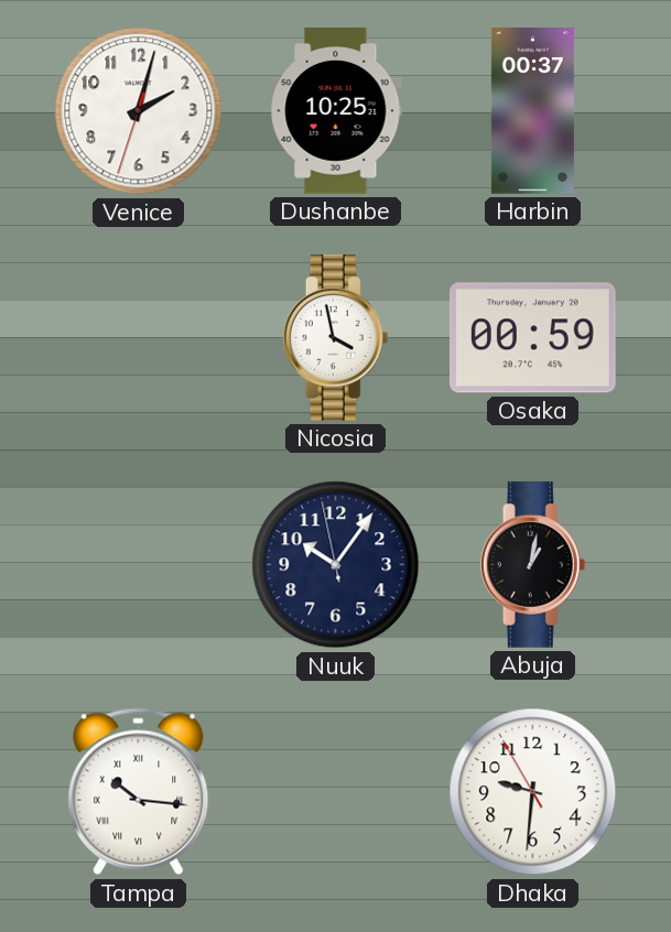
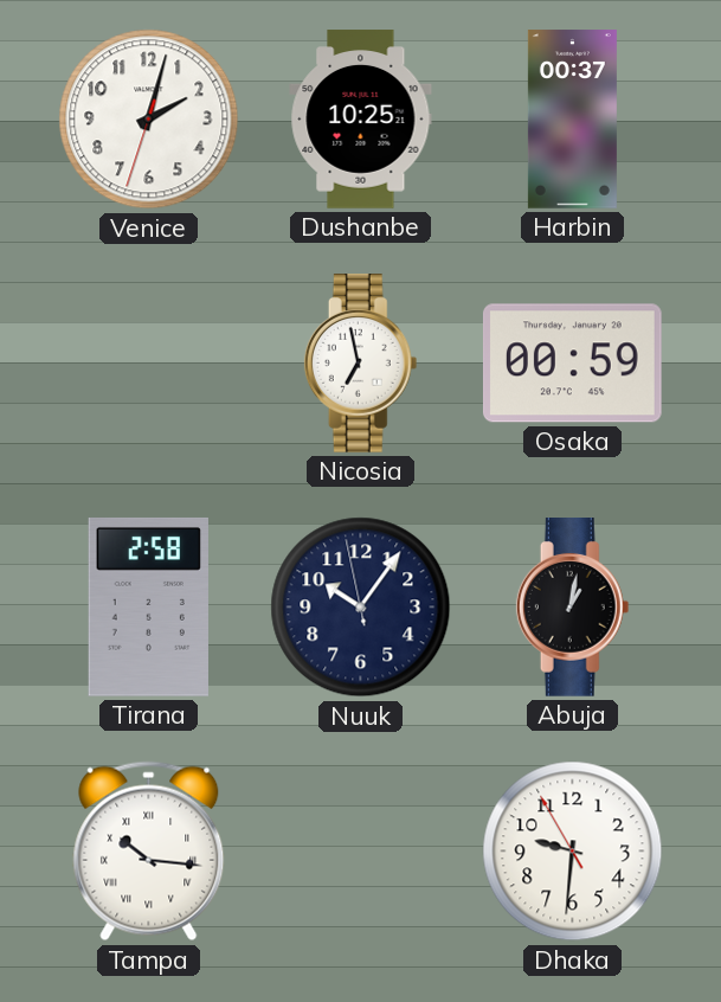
Nicosia: 3:58 -> 6:58 (361, 364)
Tirana: none -> 2:58 (148, 606)
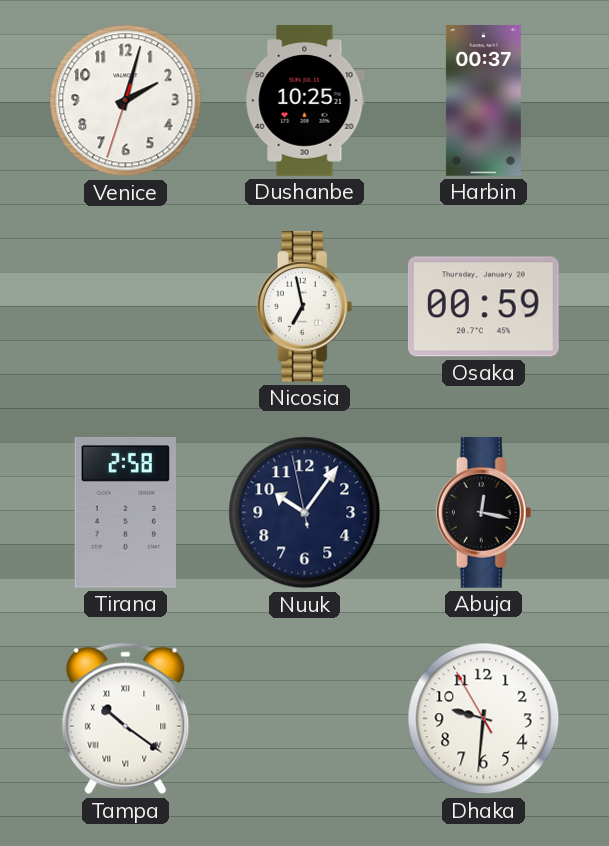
Abuja: 1:02 -> 12:17 (484, 513)
Tampa: 10:16 -> 10:21 (126, 719)
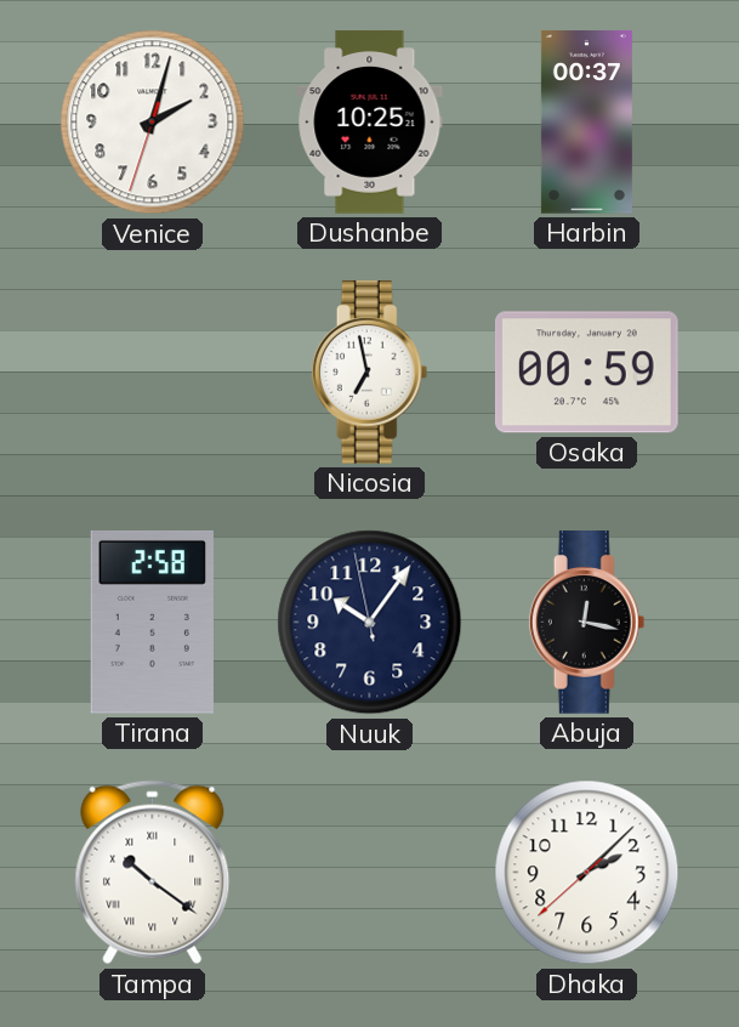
Dhaka: 9:30 -> 2:07 (587, 873)
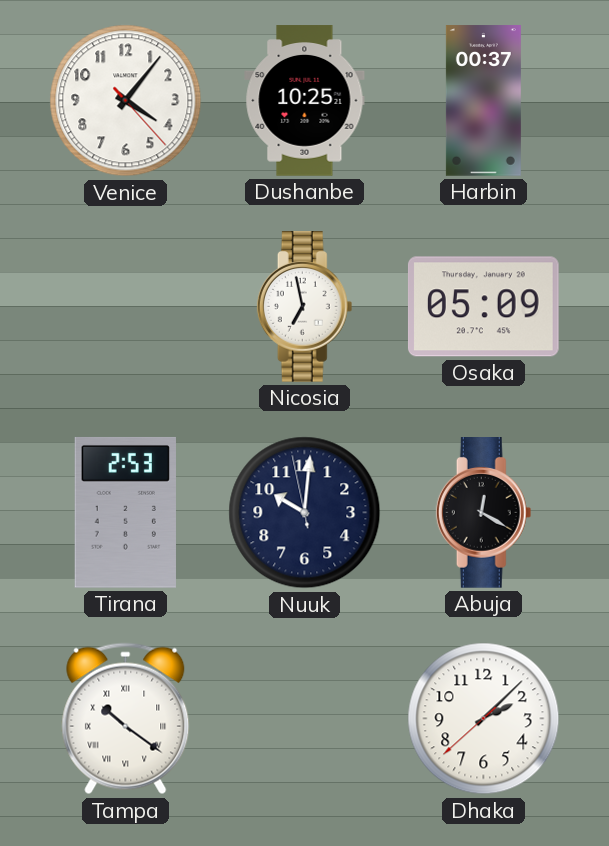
Venice: 2:02 -> 4:06 (126, 101)
Osaka: 00:59 -> 05:09 (483, 307)
Tirana: 2:58 -> 2:53 (125, 512)
Nuuk: 10:05 -> 10:00 (305, 513)
Abuja: 12:17 -> 12:20 (484, 513)
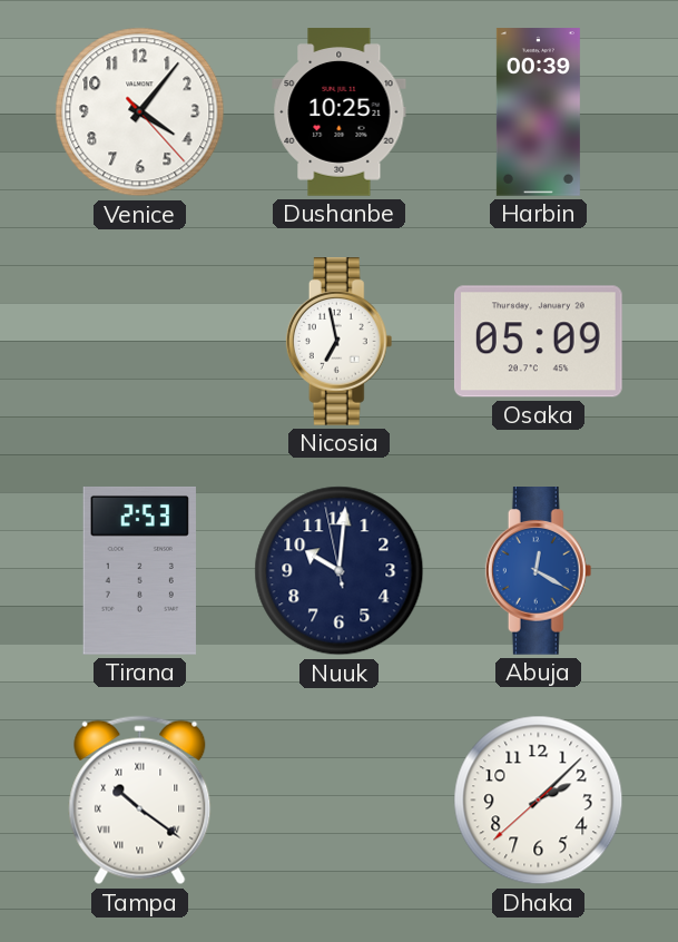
Harbin: 00:37 -> 00:39 (538, 112)
Abuja dial: black -> blue (539, 571)
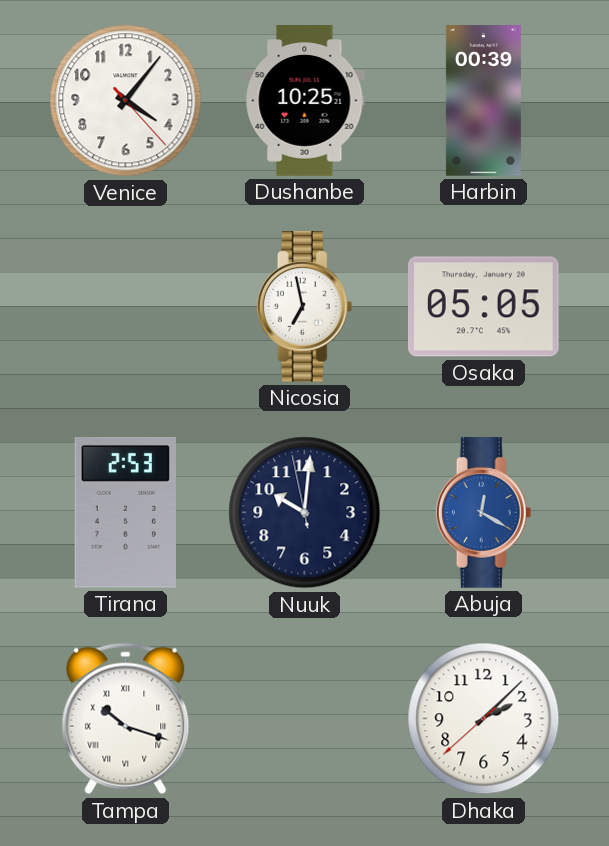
Osaka: 05:09 -> 05:05 (483, 307)
Tampa: 10:21 -> 10:18 (126, 719)
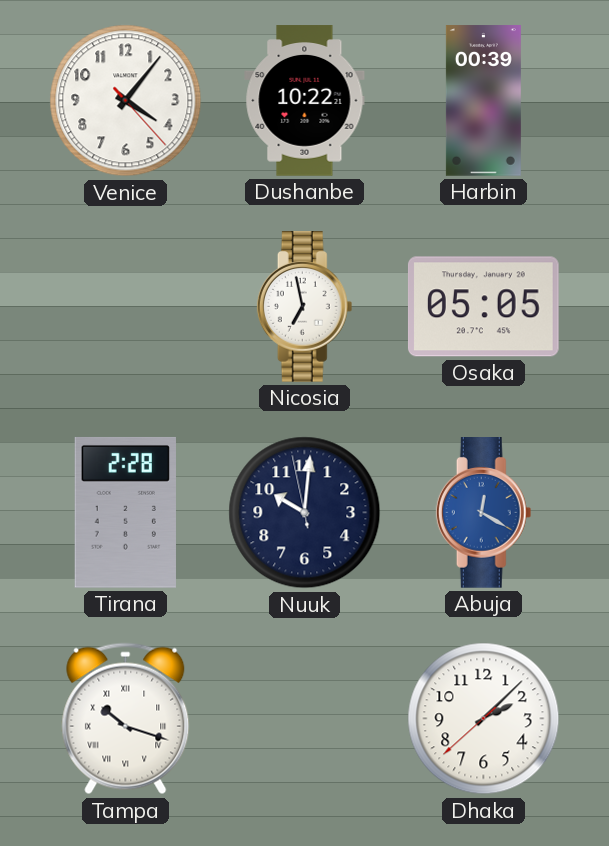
Dushanbe: 10:25 -> 10:22 (305, 101)
Tirana: 2:53 -> 2:28 (125, 512)
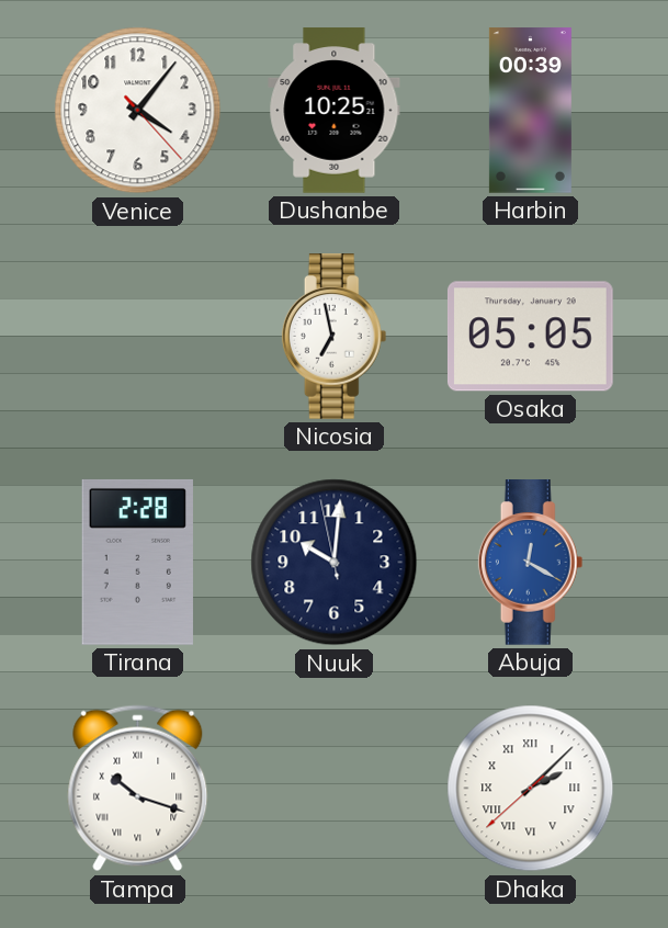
Dushanbe: 10:22 -> 10:25 (335, 111)
Dhaka numerals: Arabic -> Roman (531, 789)
